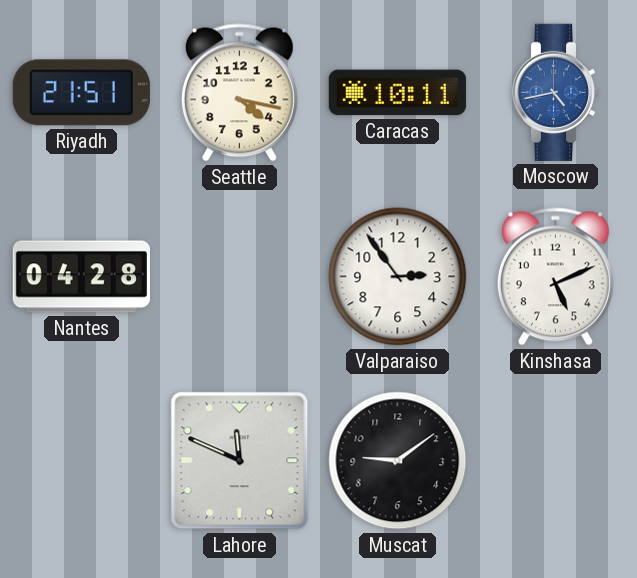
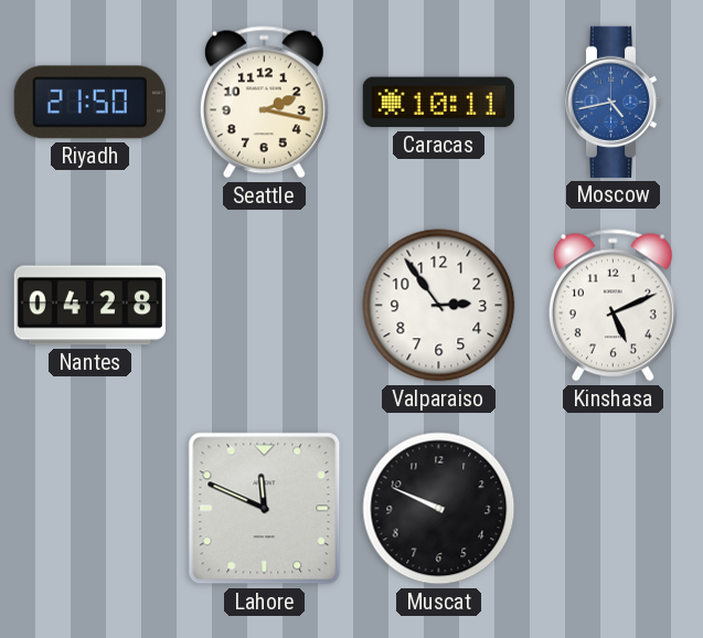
Riyadh: 21:51 -> 21:50 (89, 103)
Seattle: 4:17 -> 2:17 (264, 103)
Muscat: 9:09 -> 9:49 (439, 509)
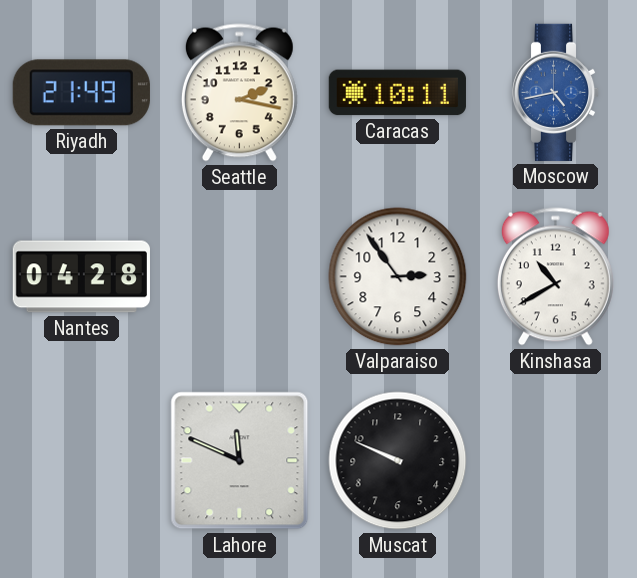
Riyadh: 21:50 -> 21:49 (81, 93)
Kinshasa: 5:11 -> 10:40 (555, 277)
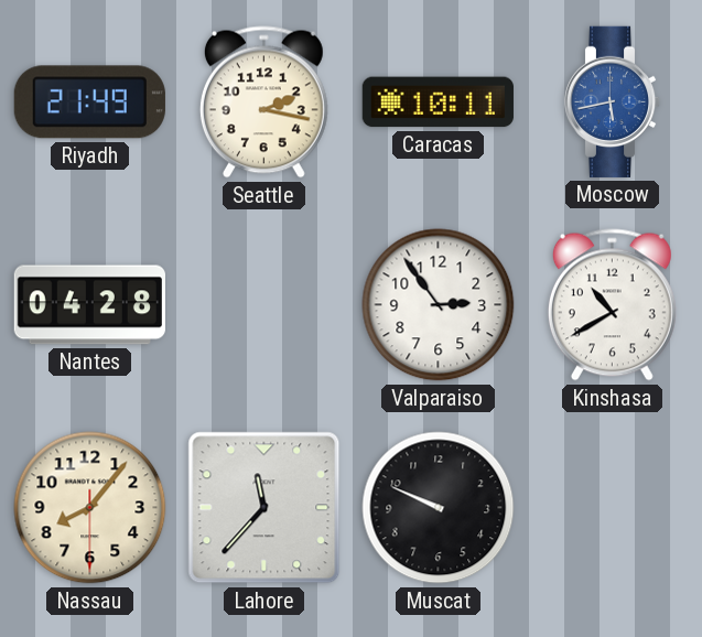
Moscow: 4:43 -> 5:43 (613, 101)
Nassau: none -> 8:06 (90, 508)
Lahore: 11:49 -> 11:37 (264, 508)
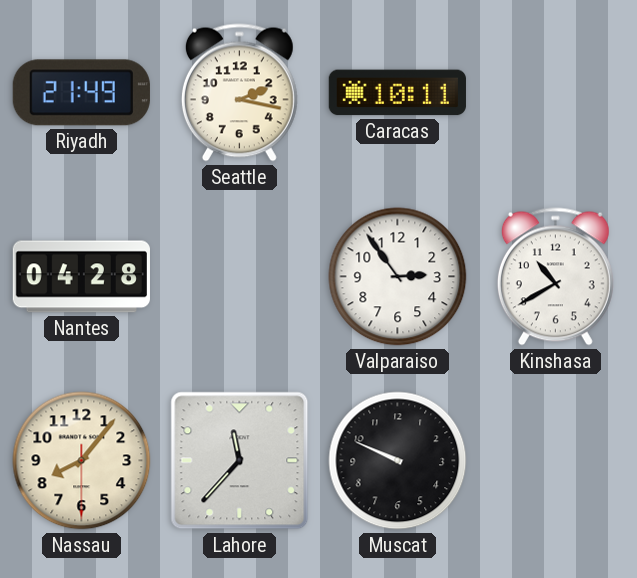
Moscow: 5:43 -> none (613, 101)
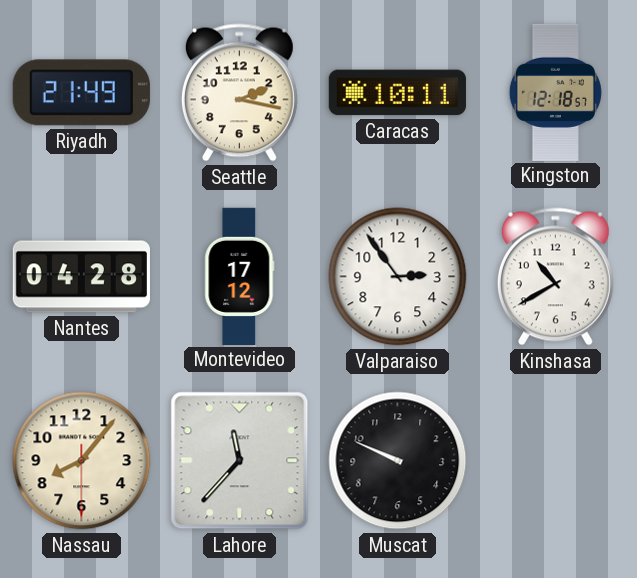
Kingston: none -> 12:18 (555, 92)
Montevideo: none -> 17:12 (240, 276)
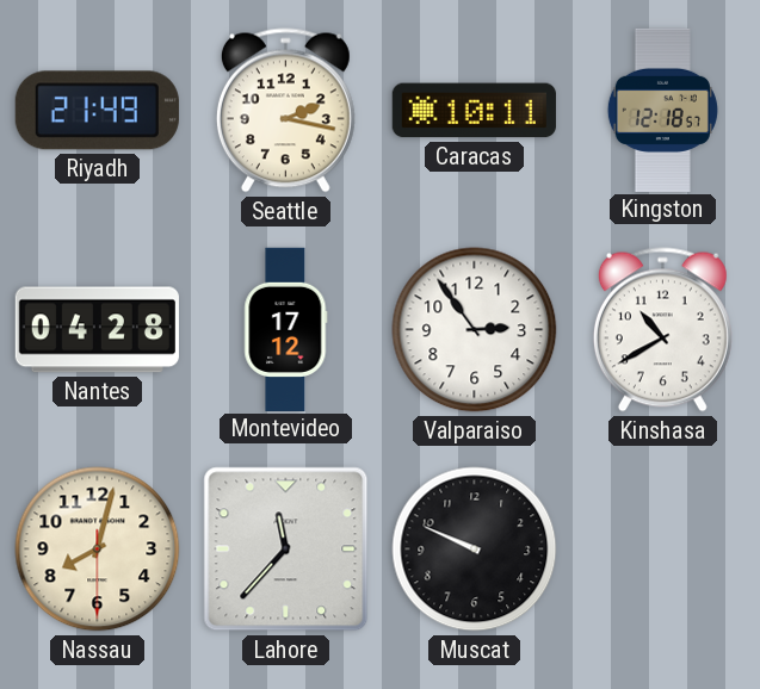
Nassau: 8:06 -> 8:02 (98, 550)
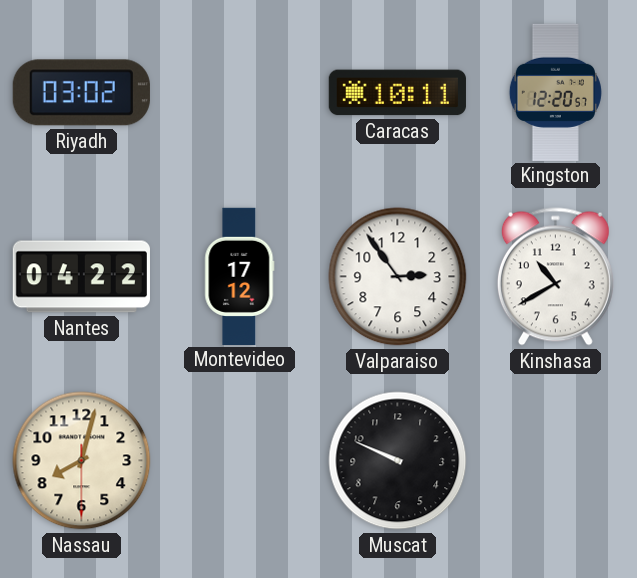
Riyadh: 21:49 -> 03:02 (81, 93)
Seattle: 2:17 -> none (285, 111)
Kingston: 12:18 -> 12:20 (555, 92)
Nantes: 04:28 -> 04:22 (81, 277)
Lahore: 11:37 -> none (286, 550)
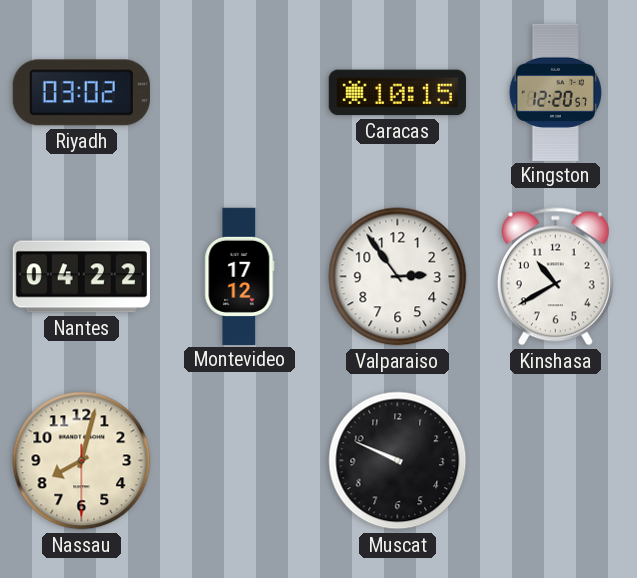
Caracas: 10:11 -> 10:15 (397, 93)
